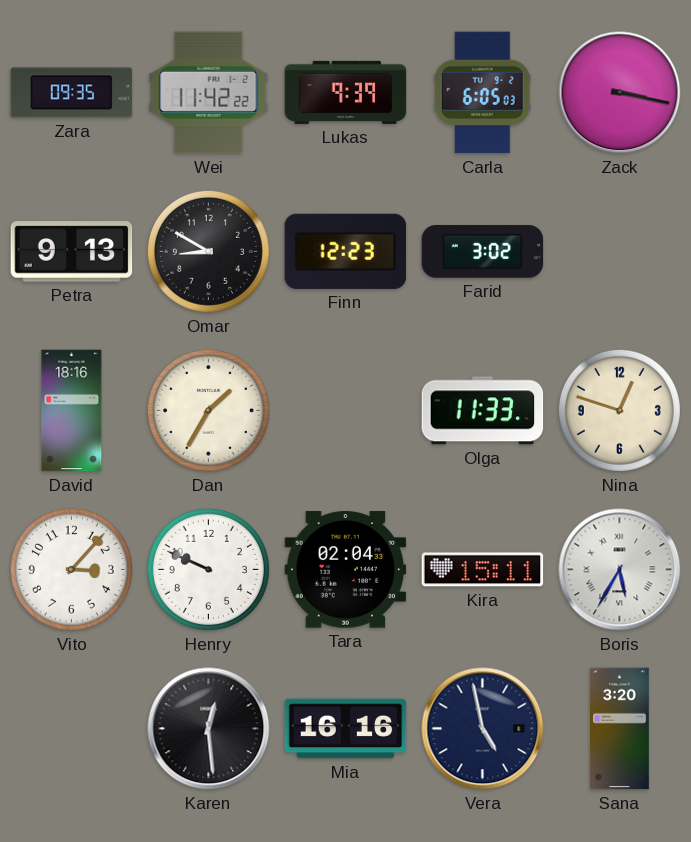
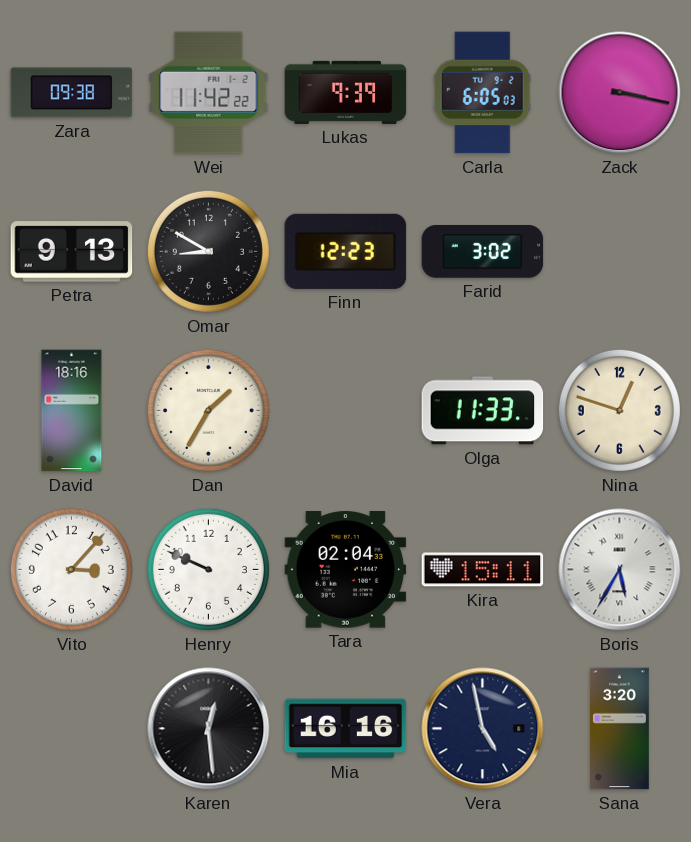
Zara: 09:35 -> 09:38 (72, 93)
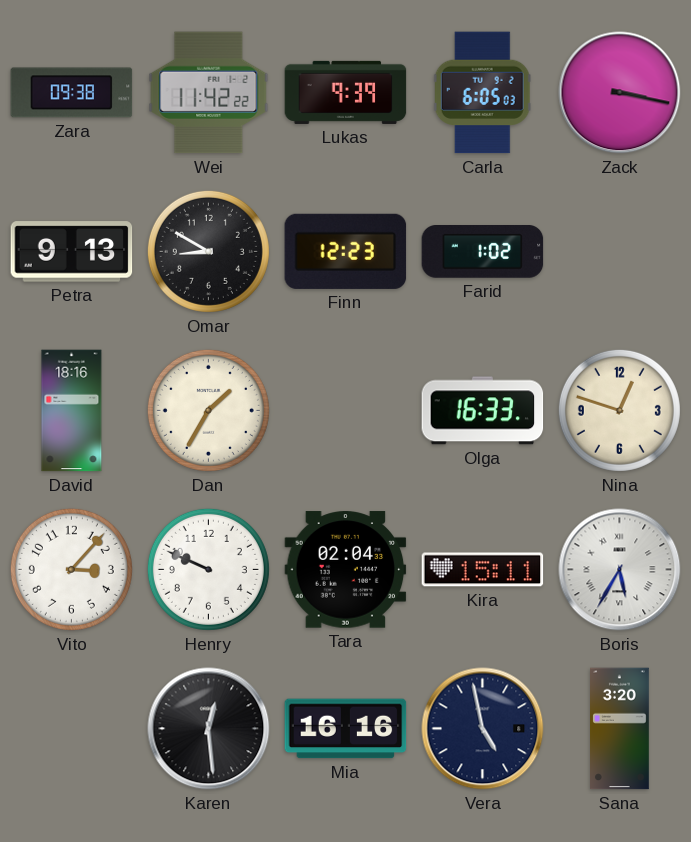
Farid: 3:02 -> 1:02 (483, 252)
Olga: 11:33 -> 16:33 (483, 411)
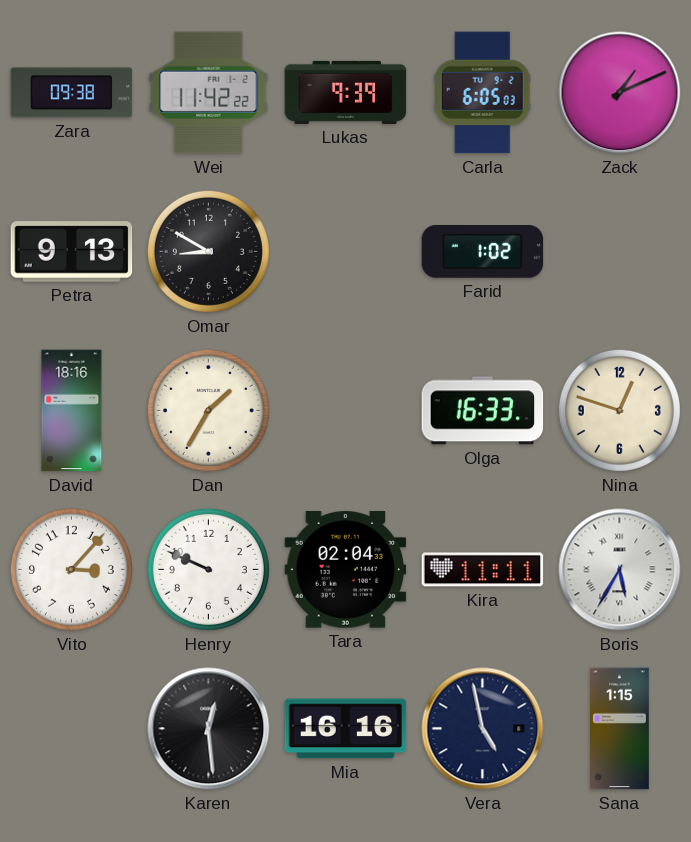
Zack: 3:17 -> 1:11 (620, 93)
Finn: 12:23 -> none (346, 251)
Kira: 15:11 -> 11:11 (483, 570)
Sana: 3:20 -> 1:15 (620, 729)
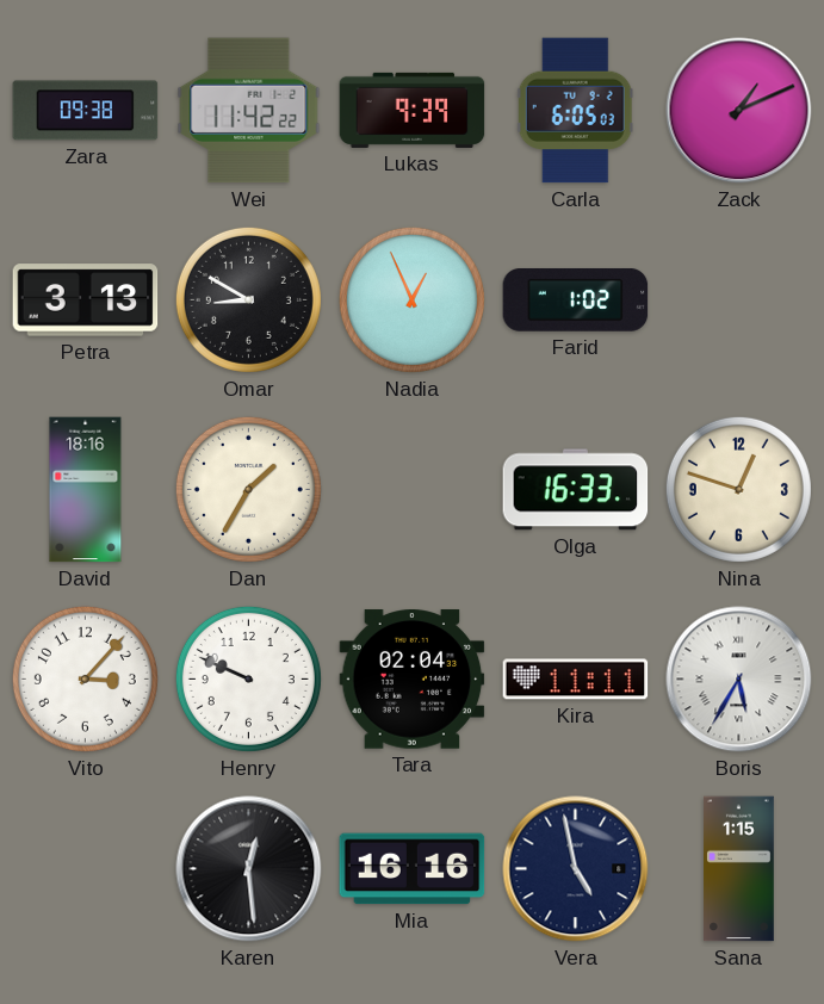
Petra: 9:13 -> 3:13 (86, 300)
Nadia: none -> 12:56 (411, 299)
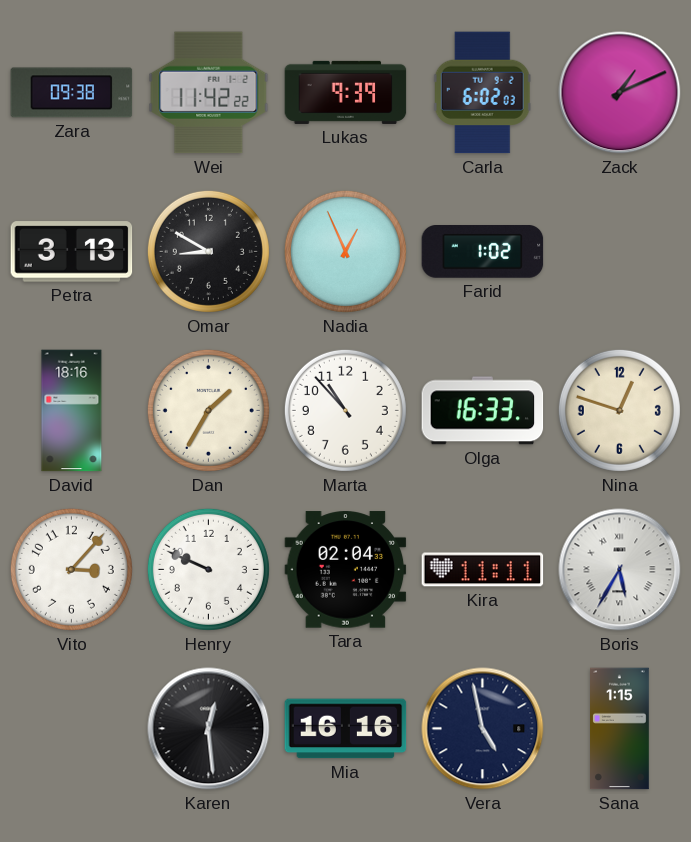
Carla: 6:05 -> 6:02 (482, 93)
Marta: none -> 10:53 (345, 410)
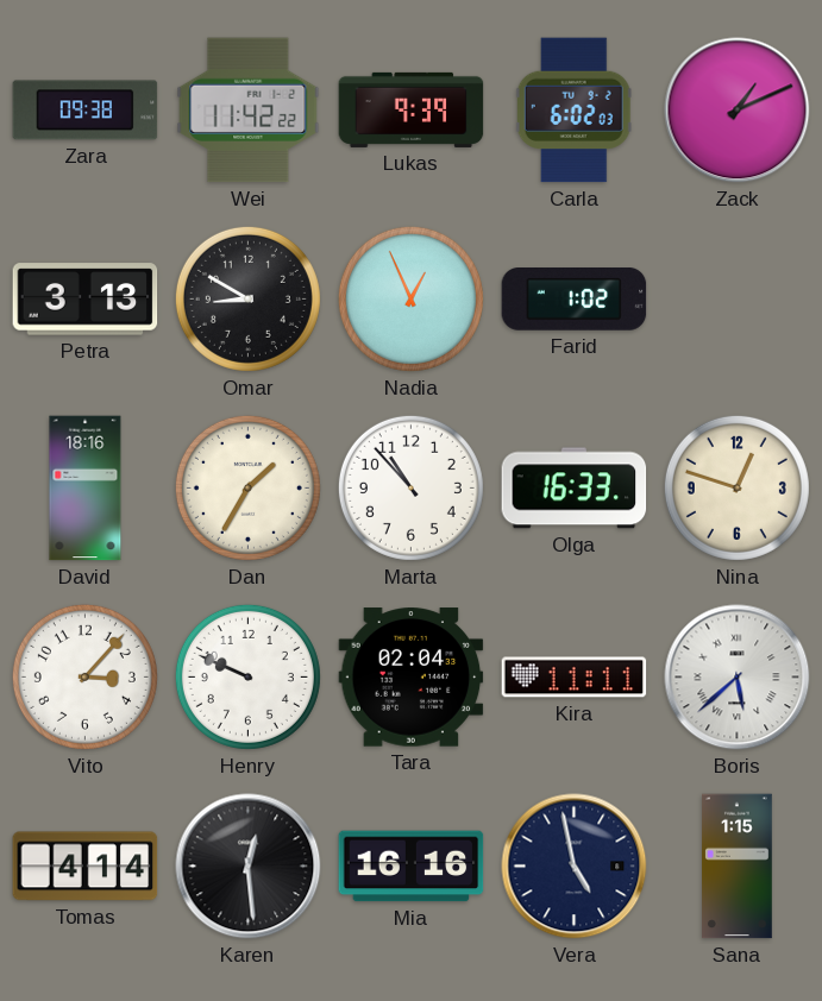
Boris: 5:35 -> 5:38 (738, 678)
Tomas: none -> 4:14 (86, 867)
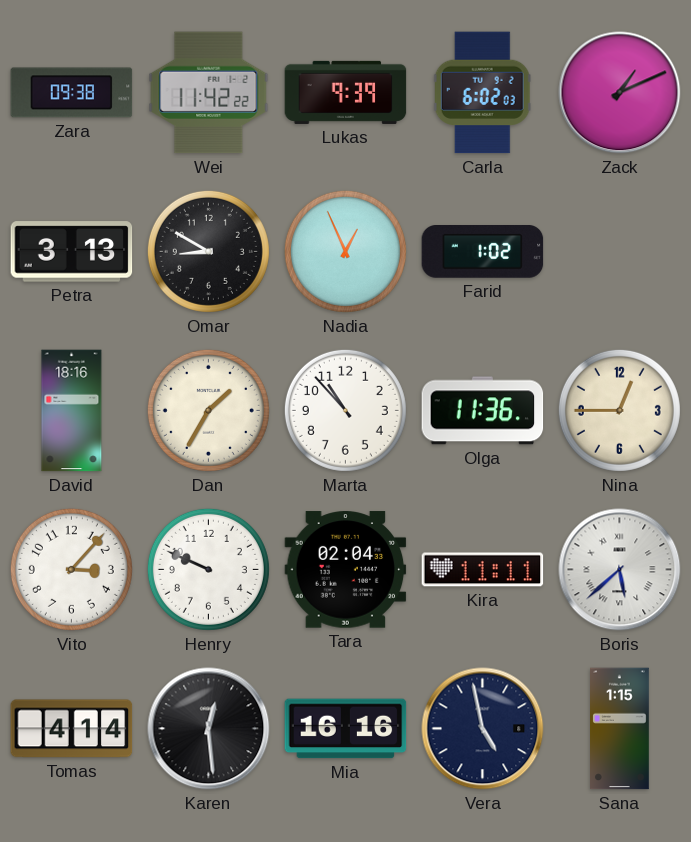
Olga: 16:33 -> 11:36 (483, 411)
Nina: 12:48 -> 12:45 (619, 410)
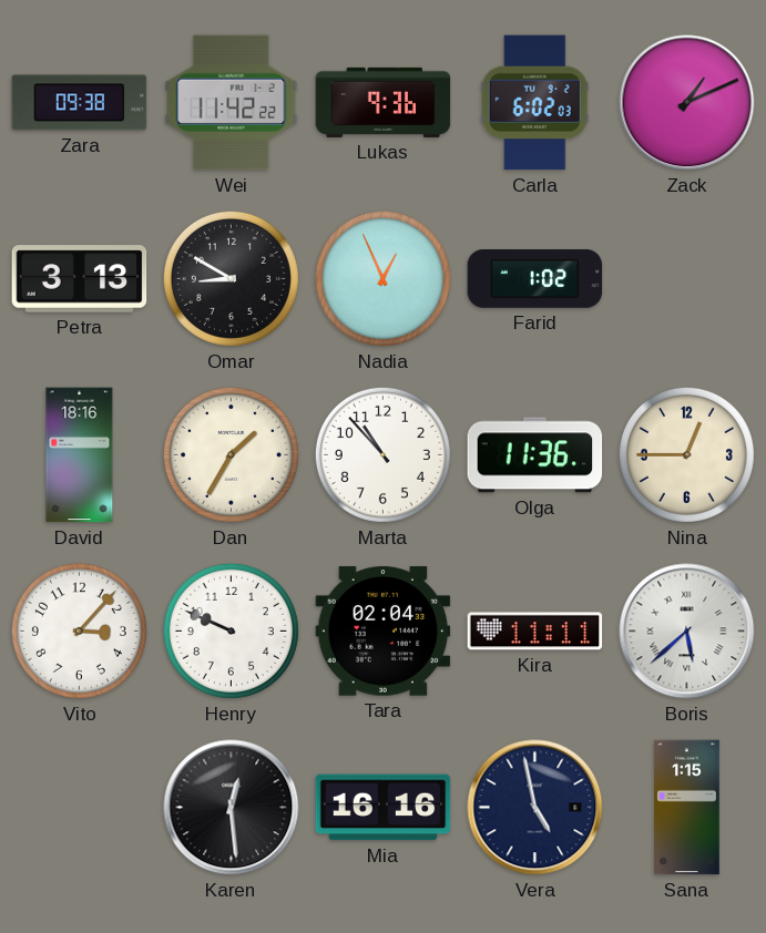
Lukas: 9:39 -> 9:36 (384, 102)
Tomas: 4:14 -> none (72, 729)
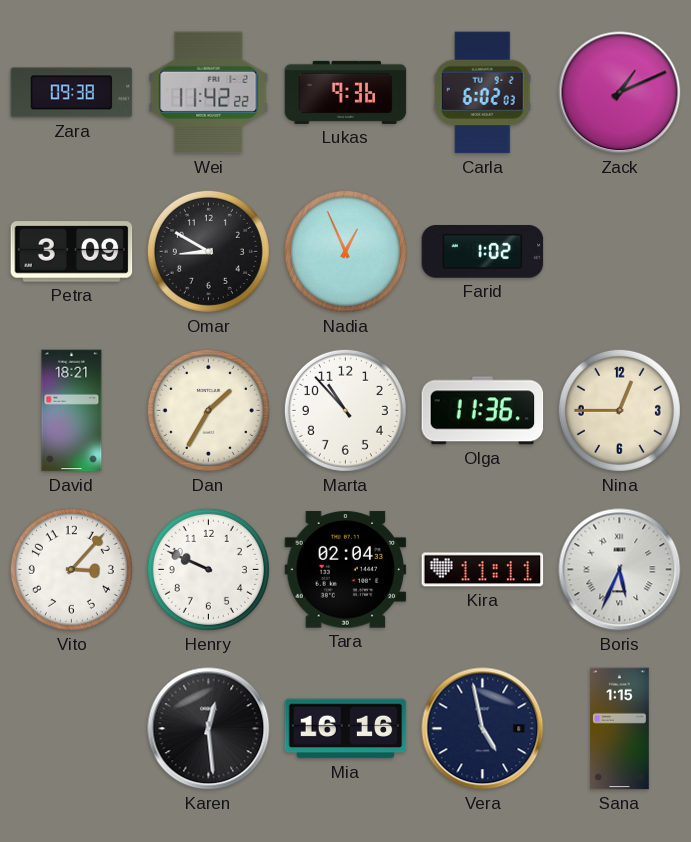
Petra: 3:13 -> 3:09 (72, 252)
David: 18:16 -> 18:21 (72, 411)
Boris: 5:38 -> 5:34 (620, 570)
